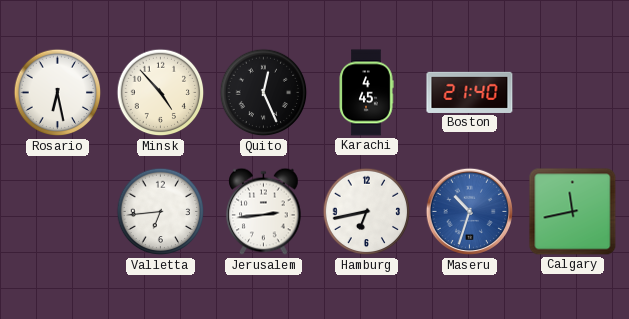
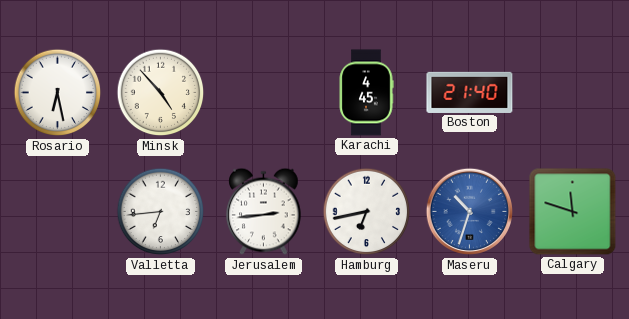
Quito: 12:26 -> none (264, 93)
Calgary: 11:43 -> 11:48 (573, 212)
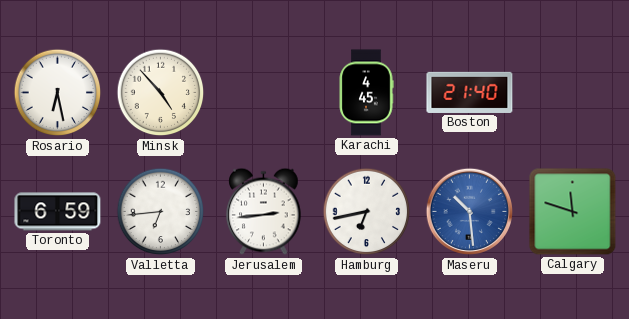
Toronto: none -> 6:59 (58, 212)
Maseru: 10:33 -> 10:29 (470, 212)
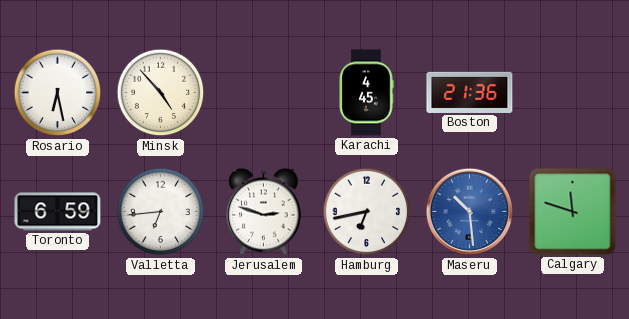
Boston: 21:40 -> 21:36 (470, 92)
Jerusalem: 2:44 -> 2:48 (264, 212)
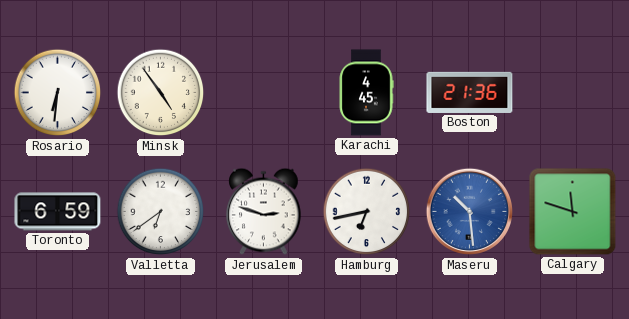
Rosario: 6:28 -> 6:31 (58, 93)
Minsk: 4:53 -> 4:54 (161, 93)
Valletta: 6:44 -> 6:39 (161, 212)
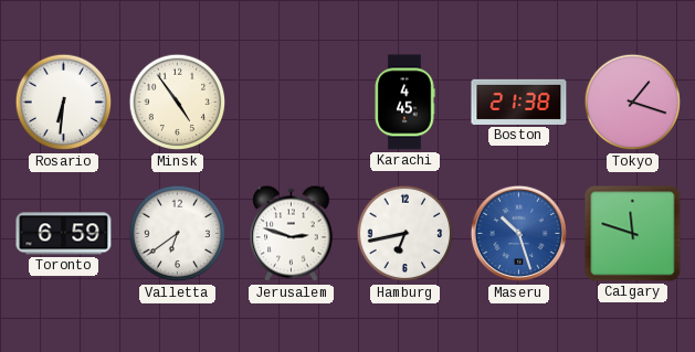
Boston: 21:36 -> 21:38 (519, 102)
Tokyo: none -> 1:18 (633, 103)
Maseru: 10:29 -> 10:27 (519, 234)
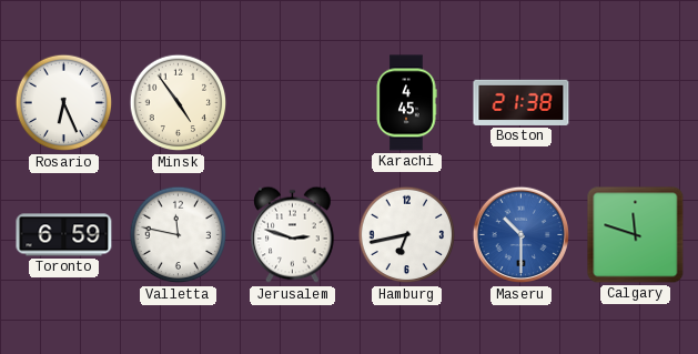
Rosario: 6:31 -> 6:26 (64, 103)
Tokyo: 1:18 -> none (633, 103)
Valletta: 6:39 -> 11:47 (179, 235)
Maseru: 10:27 -> 10:30 (522, 235)
